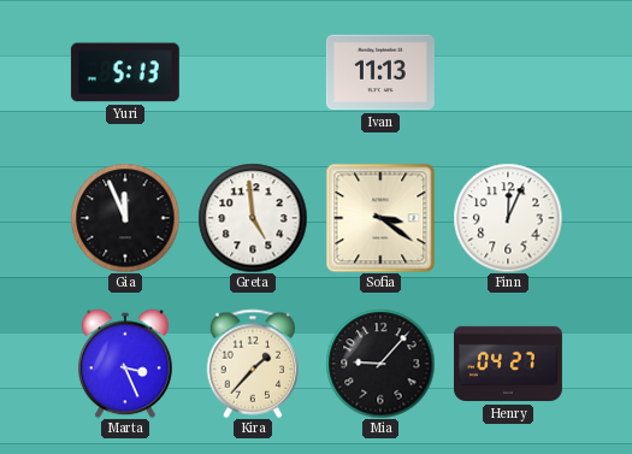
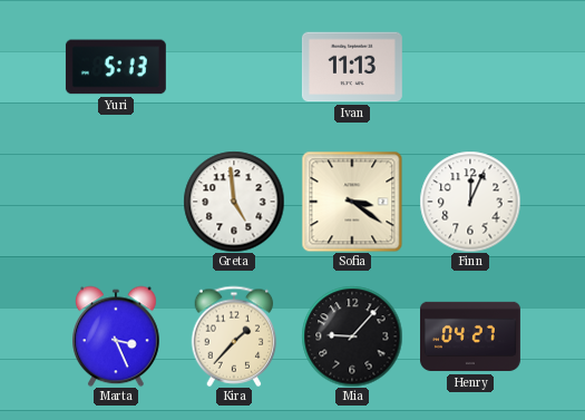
Gia: 11:56 -> none (125, 218)
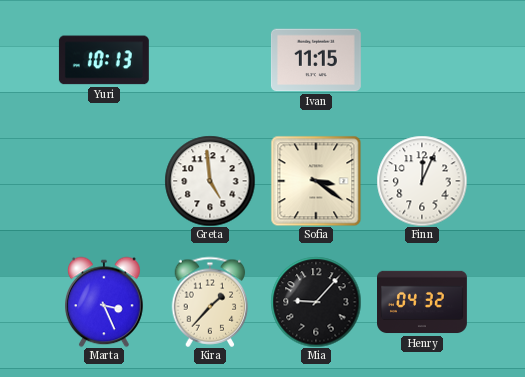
Yuri: 5:13 -> 10:13 (104, 60)
Ivan: 11:13 -> 11:15 (316, 60)
Henry: 04:27 -> 04:32 (423, 302)
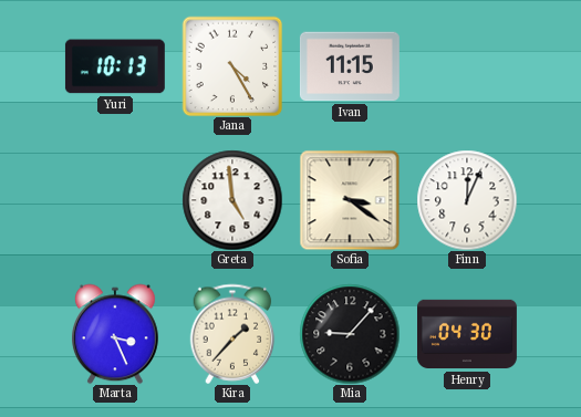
Jana: none -> 4:25 (232, 66)
Henry: 04:32 -> 04:30 (468, 334)
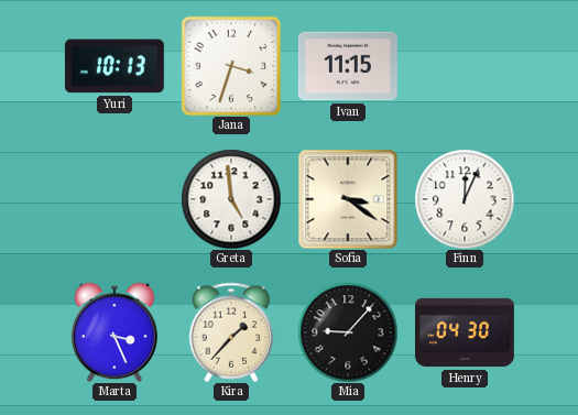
Jana: 4:25 -> 3:33 (231, 66)
